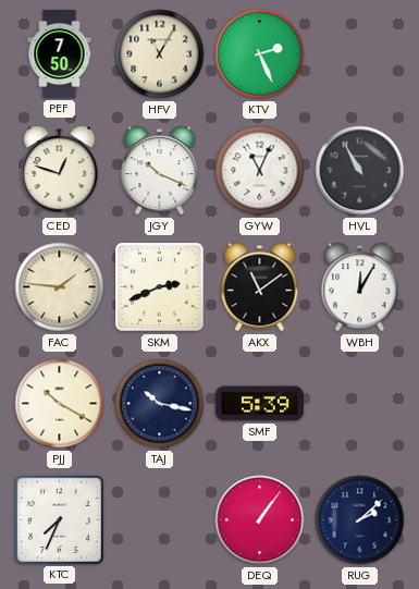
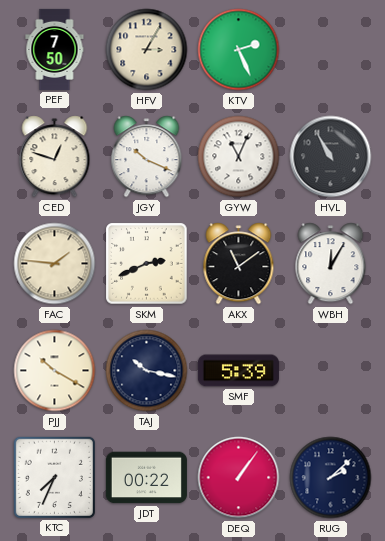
HFV: 11:05 -> 3:05 (147, 50)
JDT: none -> 00:22 (146, 478)
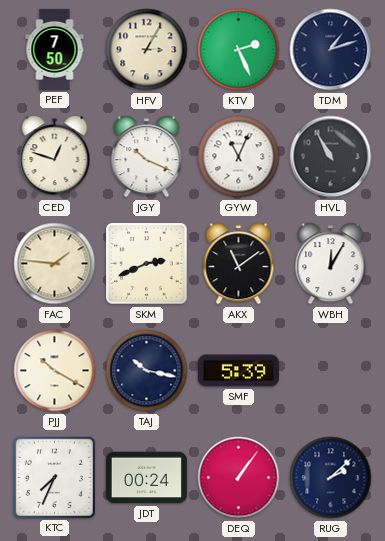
TDM: none -> 1:12 (331, 50)
JDT: 00:22 -> 00:24 (146, 478)
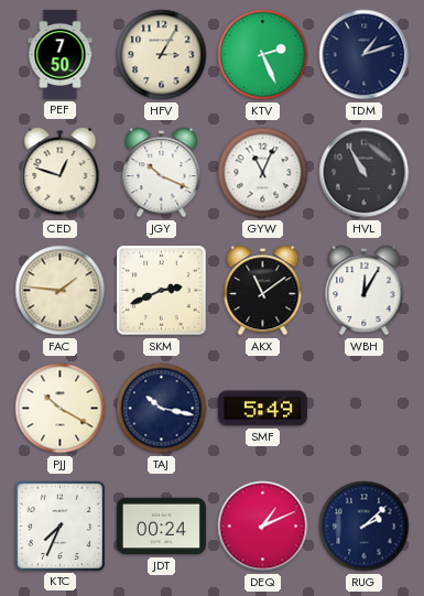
SMF: 5:39 -> 5:49 (262, 409)
DEQ: 1:06 -> 1:11 (263, 527)
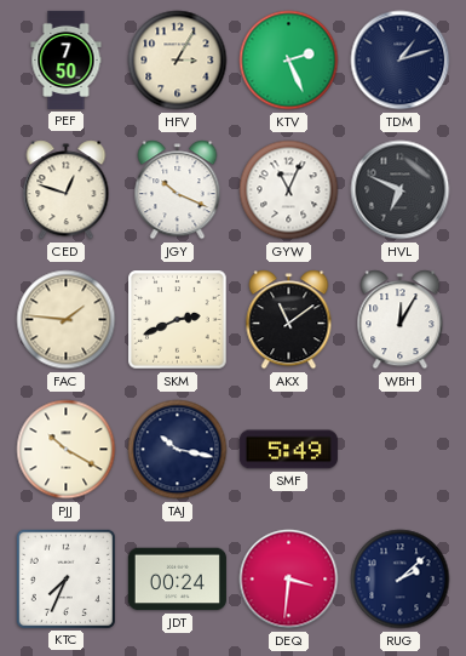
HVL: 10:55 -> 6:49 (401, 190)
DEQ: 1:11 -> 3:31 (289, 580)
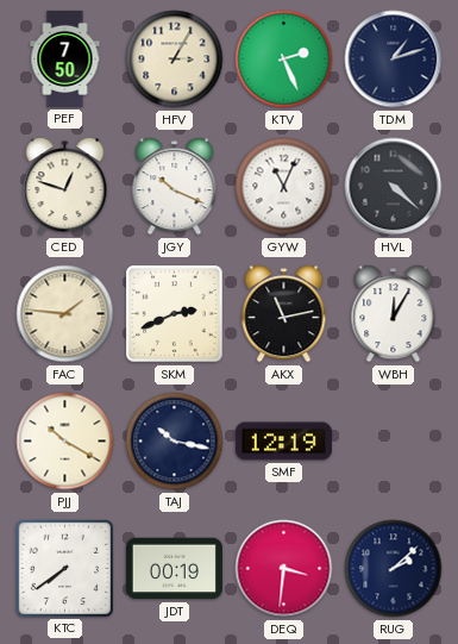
HVL: 6:49 -> 4:22 (394, 187)
AKX: 11:09 -> 11:13 (284, 314)
SMF: 5:49 -> 12:19 (283, 442)
KTC: 7:34 -> 7:39 (64, 568)
JDT: 00:24 -> 00:19 (174, 569)
